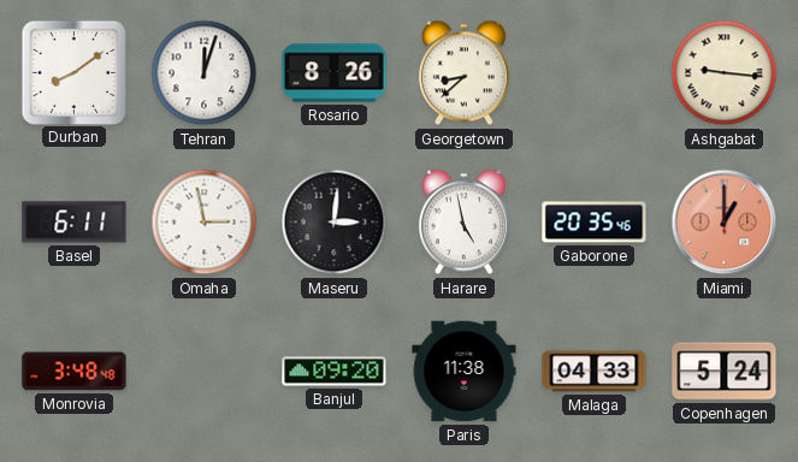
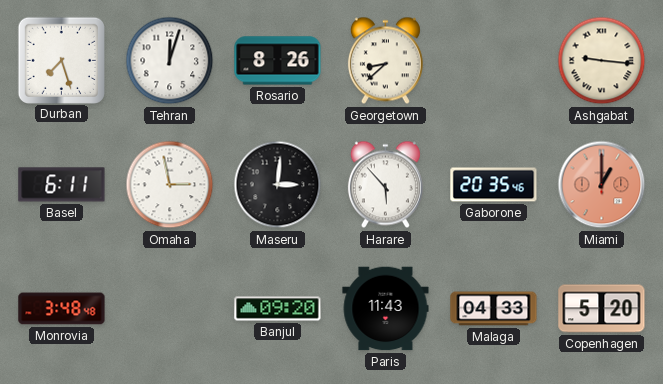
Durban: 8:09 -> 7:27 (61, 60)
Harare: 4:58 -> 5:53 (385, 185)
Paris: 11:38 -> 11:43 (386, 309)
Copenhagen: 5:24 -> 5:20 (602, 309)
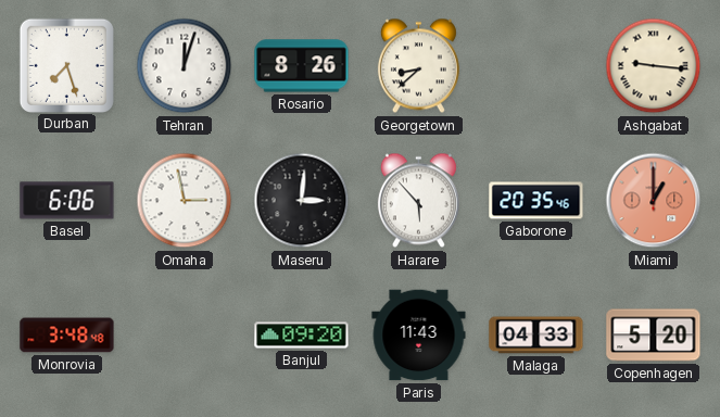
Basel: 6:11 -> 6:06 (67, 201)
